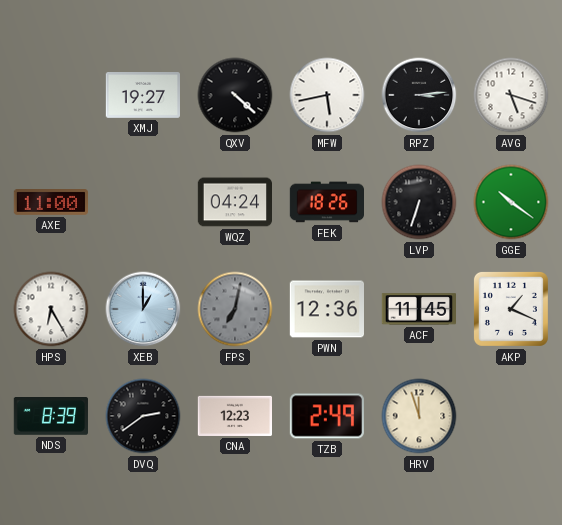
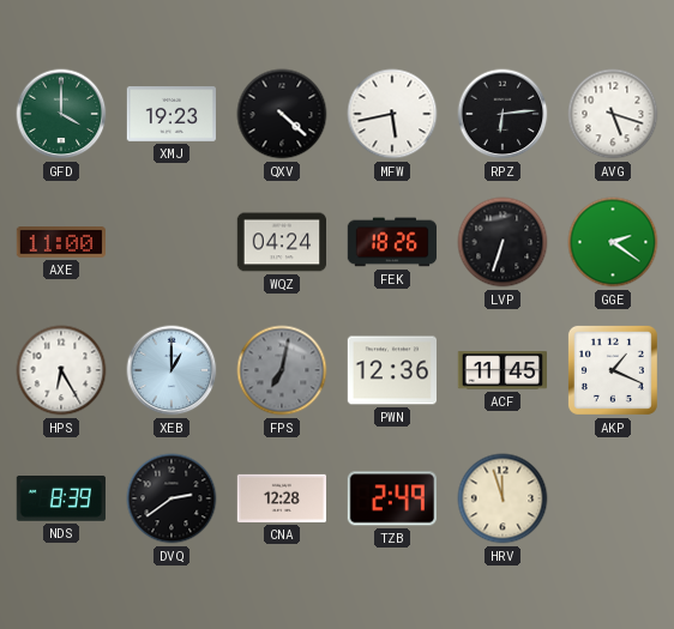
GFD: none -> 4:00 (61, 114)
XMJ: 19:27 -> 19:23 (170, 115)
RPZ: 3:14 -> 6:14 (503, 114)
GGE: 10:21 -> 2:21 (613, 242)
CNA: 12:23 -> 12:28 (281, 498)
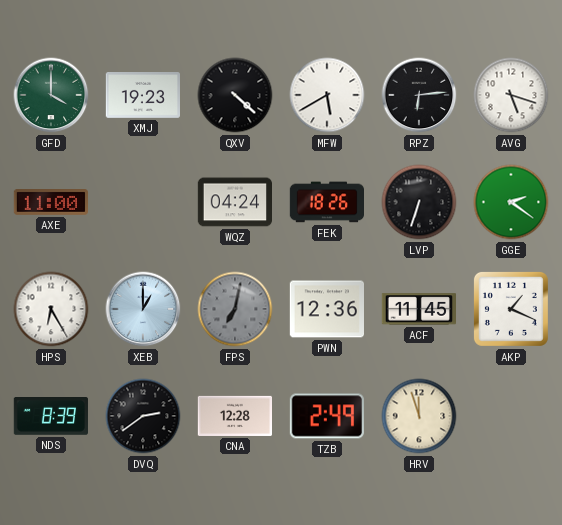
MFW: 5:43 -> 5:40 (327, 95)
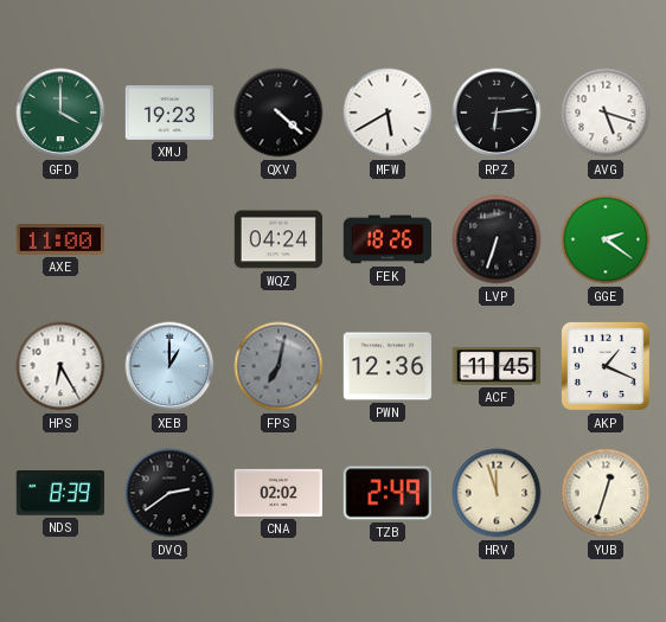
CNA: 12:28 -> 02:02 (277, 493)
YUB: none -> 12:33 (606, 493)
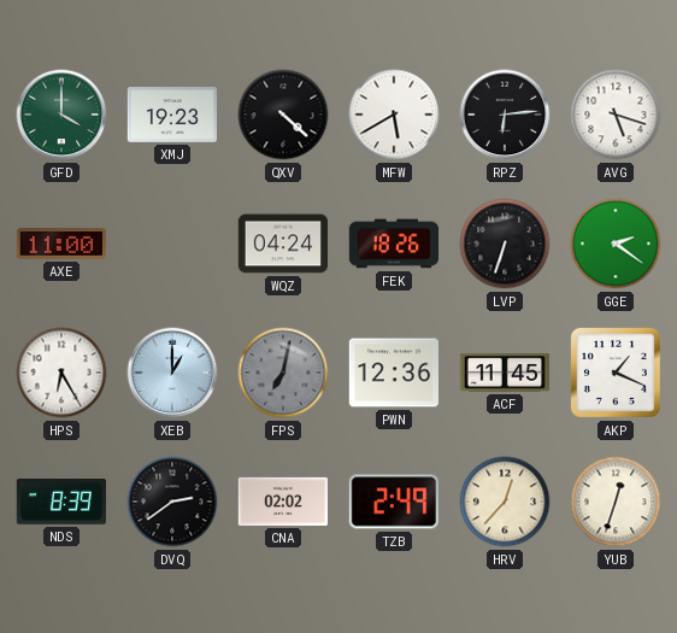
HRV: 11:57 -> 12:37 (505, 502)
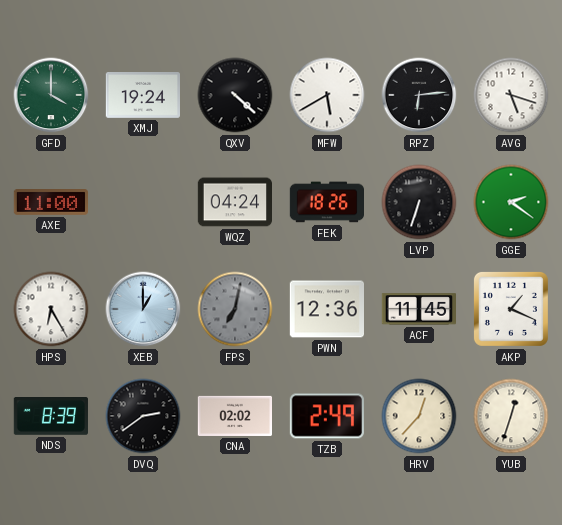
XMJ: 19:23 -> 19:24 (142, 96)
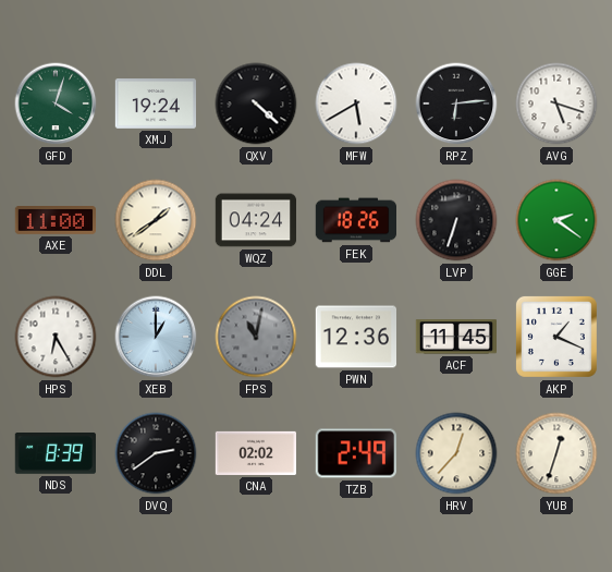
GFD: 4:00 -> 4:03 (56, 104)
DDL: none -> 1:39 (156, 220)
FPS: 7:02 -> 11:02 (256, 337)
